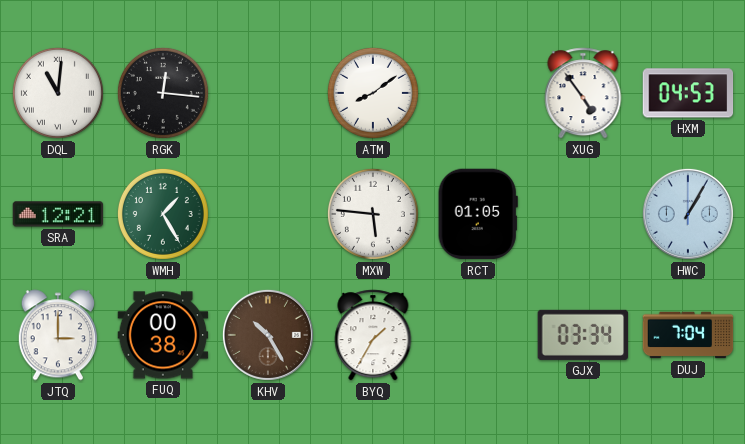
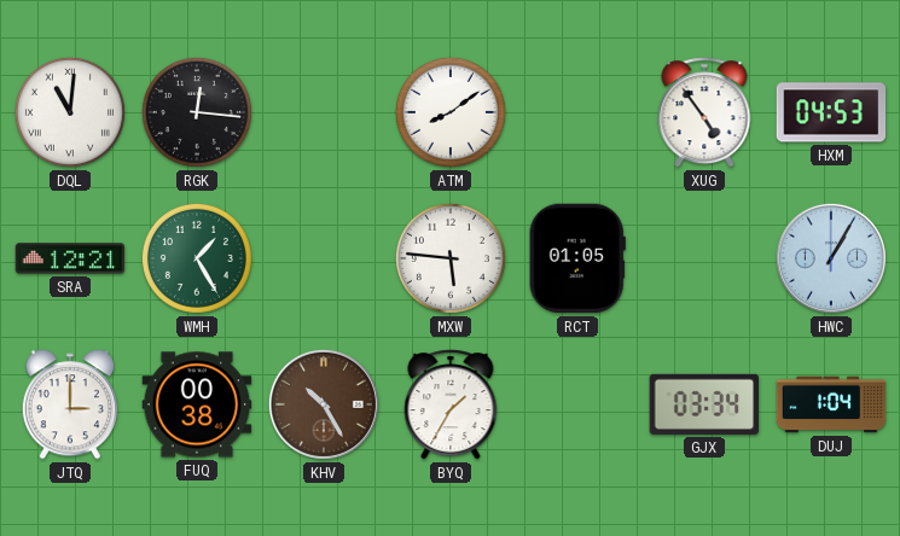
DUJ: 7:04 -> 1:04 (831, 404)
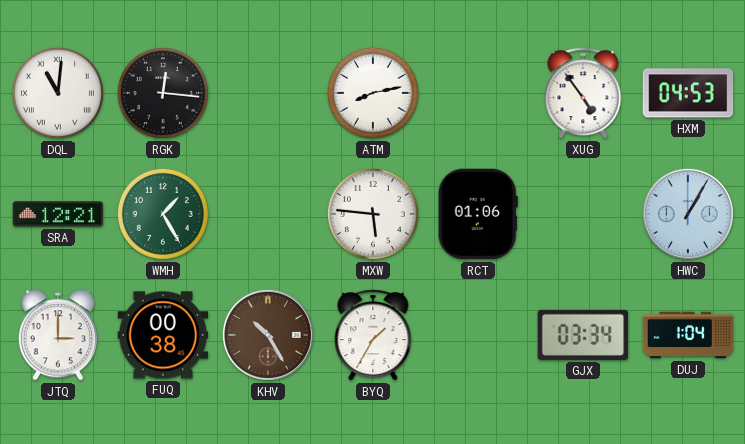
ATM: 8:09 -> 8:13 (373, 93)
RCT: 01:05 -> 01:06 (478, 214)
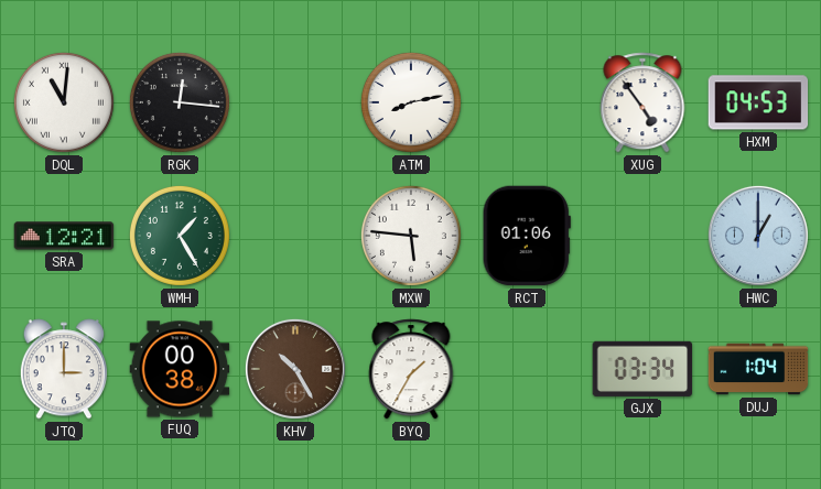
HWC: 1:05 -> 1:00 (758, 236)
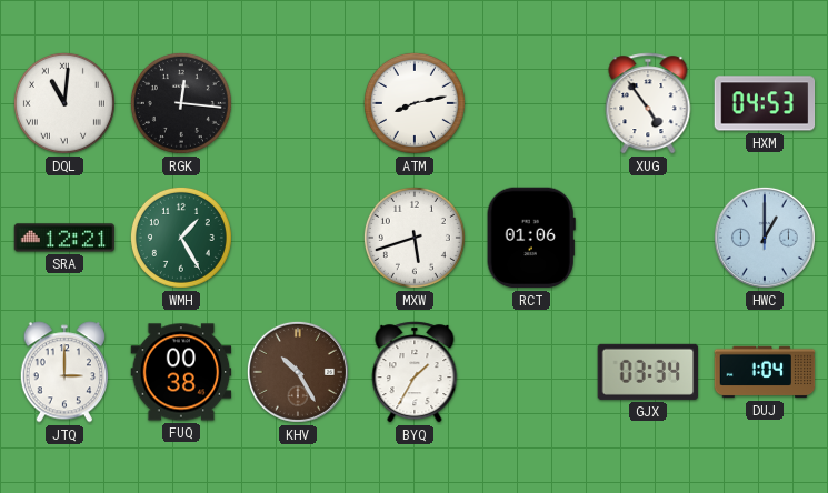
MXW: 5:46 -> 5:42 (415, 238)
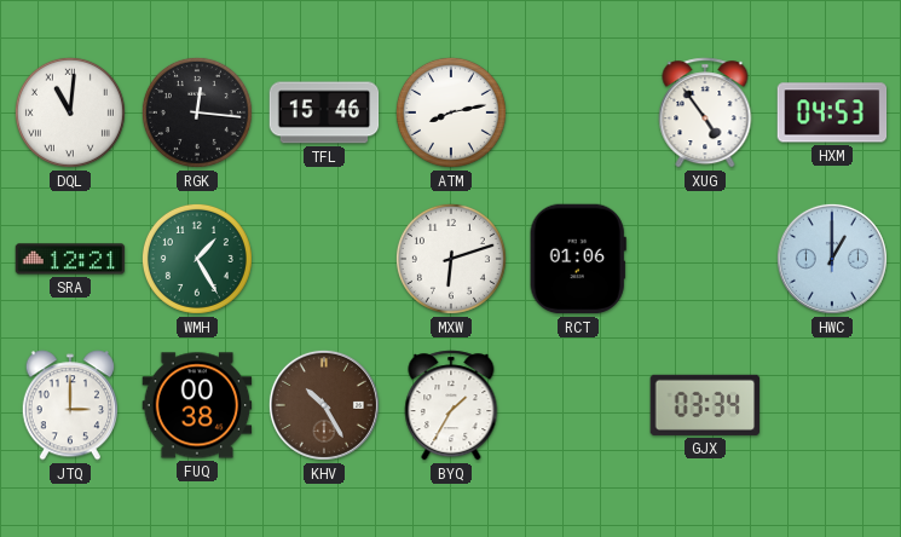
TFL: none -> 15:46 (324, 112)
MXW: 5:42 -> 6:12 (451, 259)
DUJ: 1:04 -> none (765, 372)
